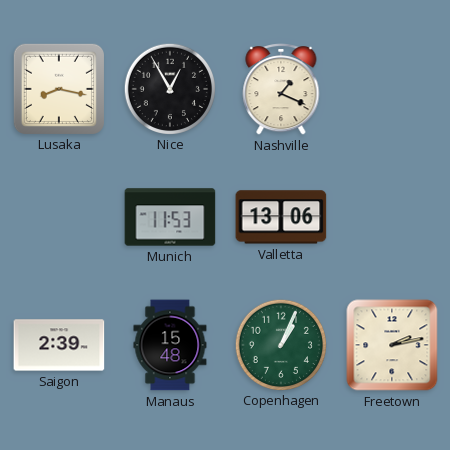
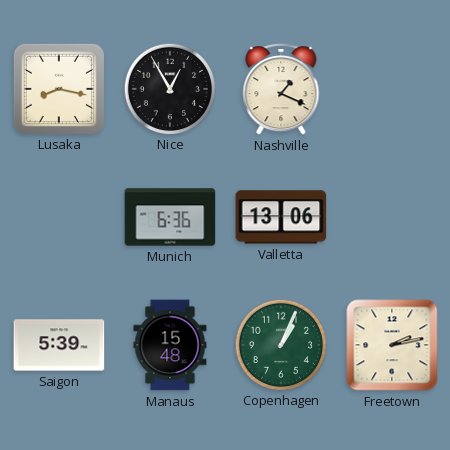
Munich: 11:53 -> 6:36 (170, 217)
Saigon: 2:39 -> 5:39 (59, 345)
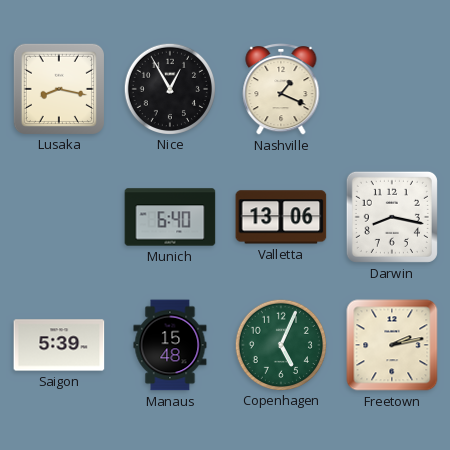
Munich: 6:36 -> 6:40 (170, 217)
Darwin: none -> 8:17 (392, 217)
Copenhagen: 1:04 -> 5:04 (280, 344)
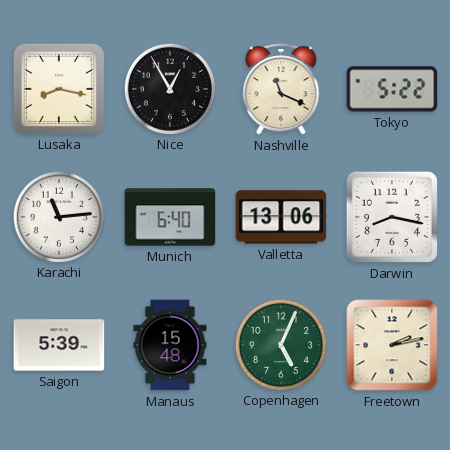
Nashville: 1:19 -> 11:19 (281, 90)
Tokyo: none -> 5:22 (392, 89)
Karachi: none -> 11:14 (58, 216)
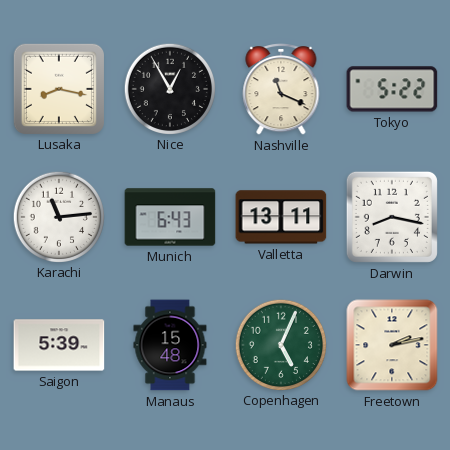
Munich: 6:40 -> 6:43 (170, 217)
Valletta: 13:06 -> 13:11 (281, 217)
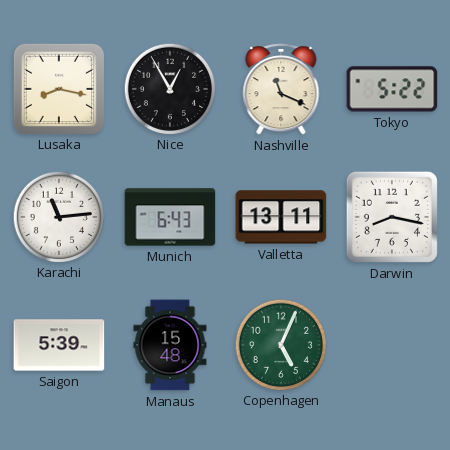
Freetown: 2:13 -> none (392, 345)
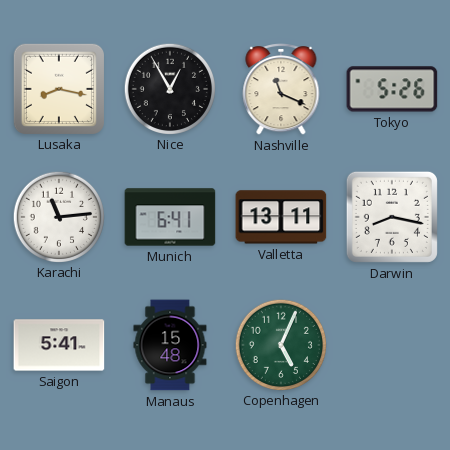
Tokyo: 5:22 -> 5:26 (392, 89)
Munich: 6:43 -> 6:41 (170, 217)
Saigon: 5:39 -> 5:41 (59, 345)
